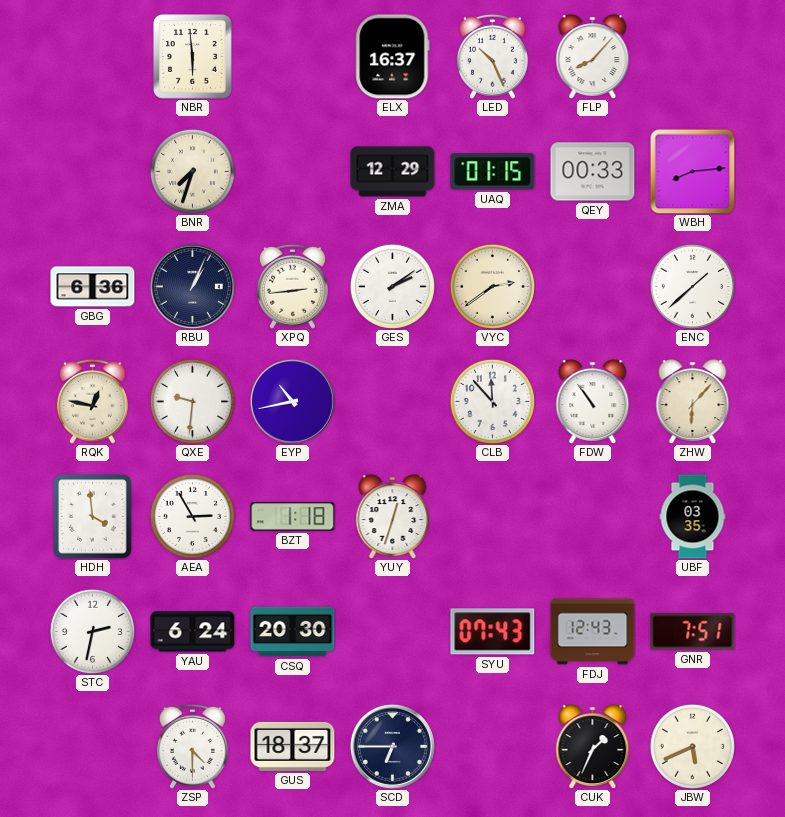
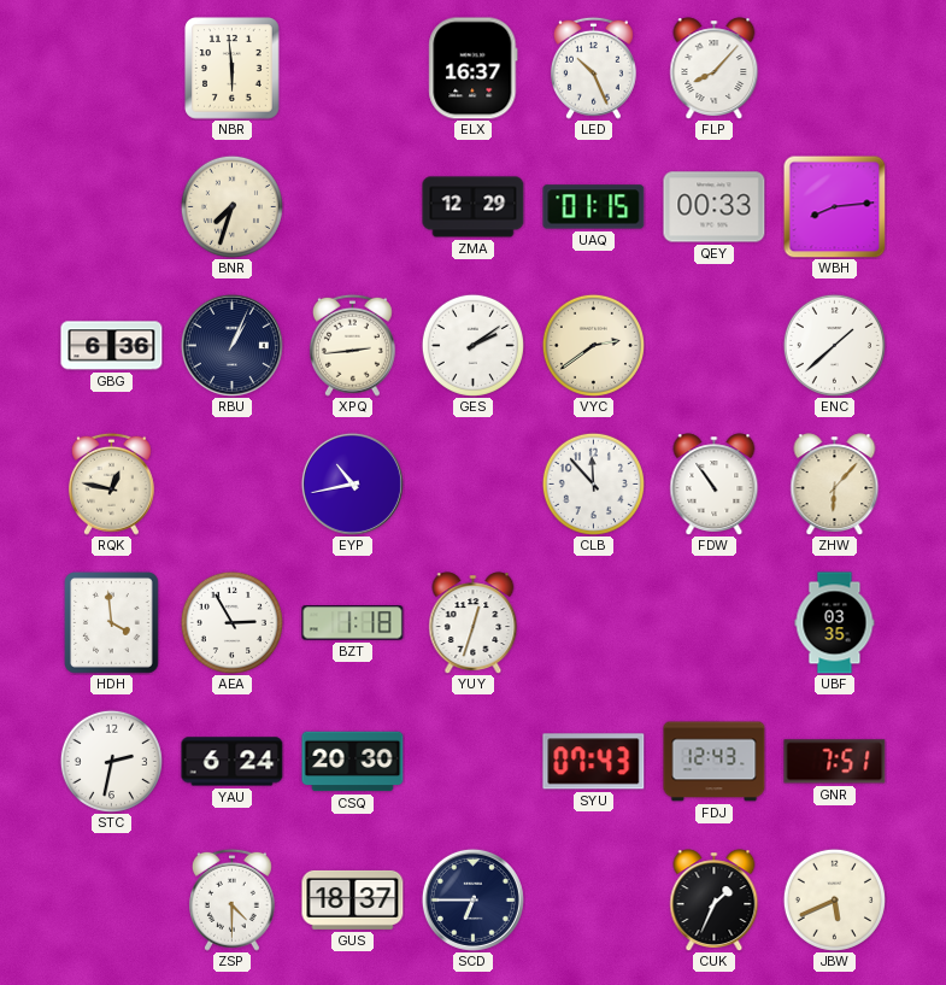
QXE: 9:31 -> none (192, 401)
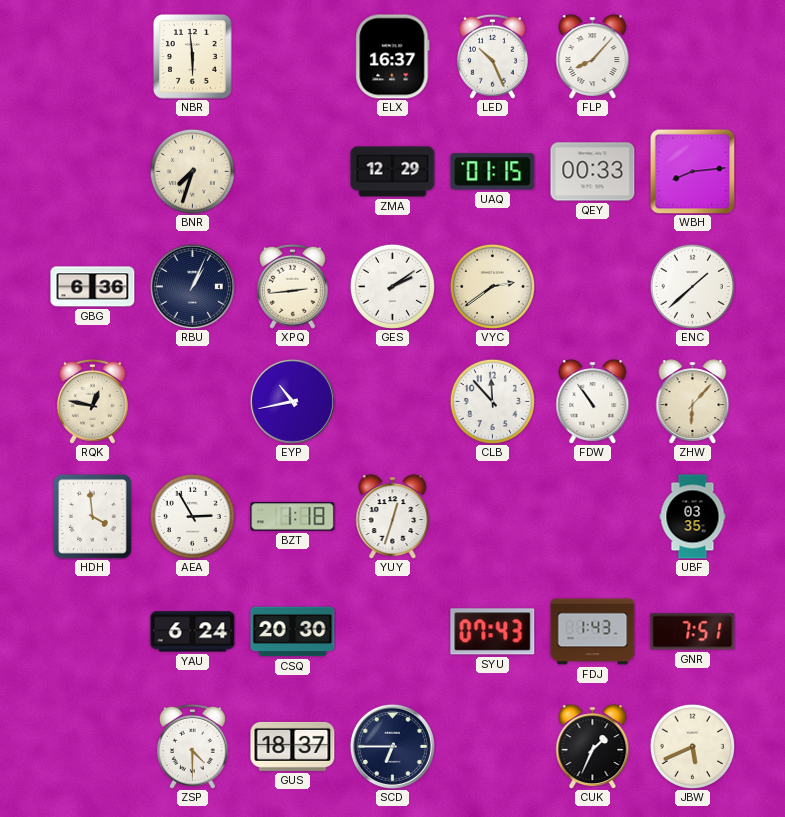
STC: 2:32 -> none (111, 761)
FDJ: 12:43 -> 1:43 (593, 632)
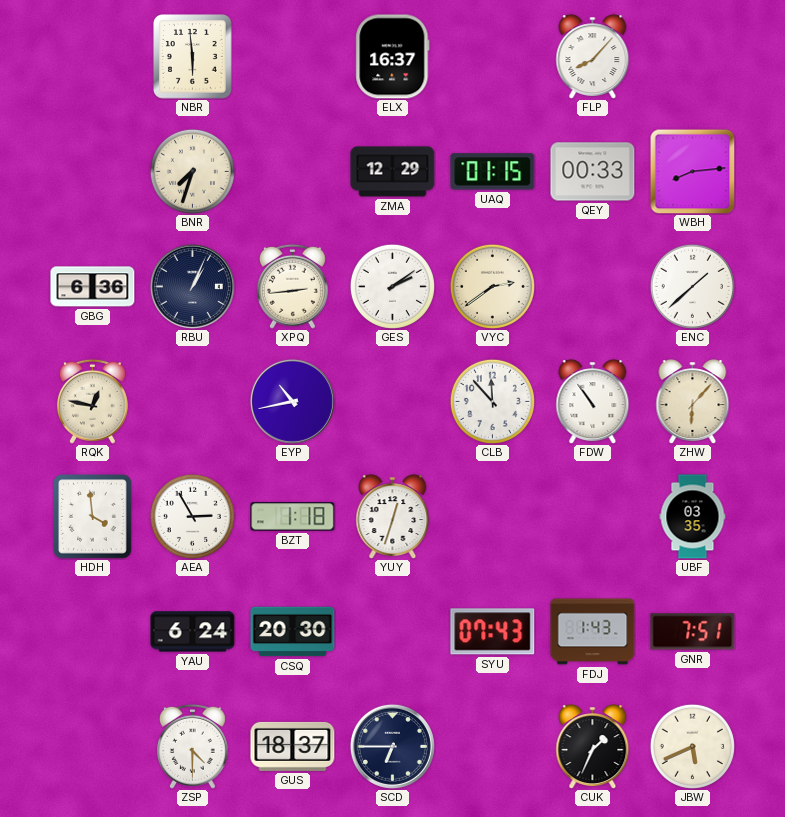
LED: 10:26 -> none (492, 56)
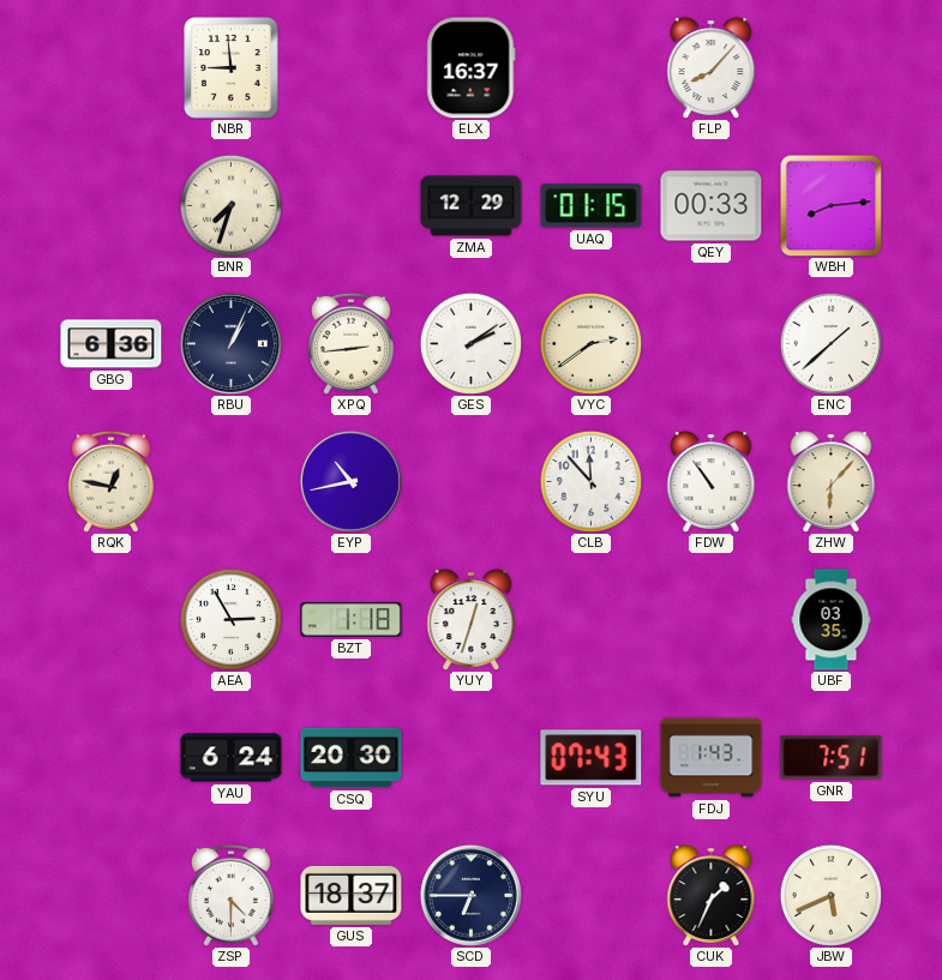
NBR: 5:59 -> 8:59 (232, 68)
HDH: 3:59 -> none (93, 517)
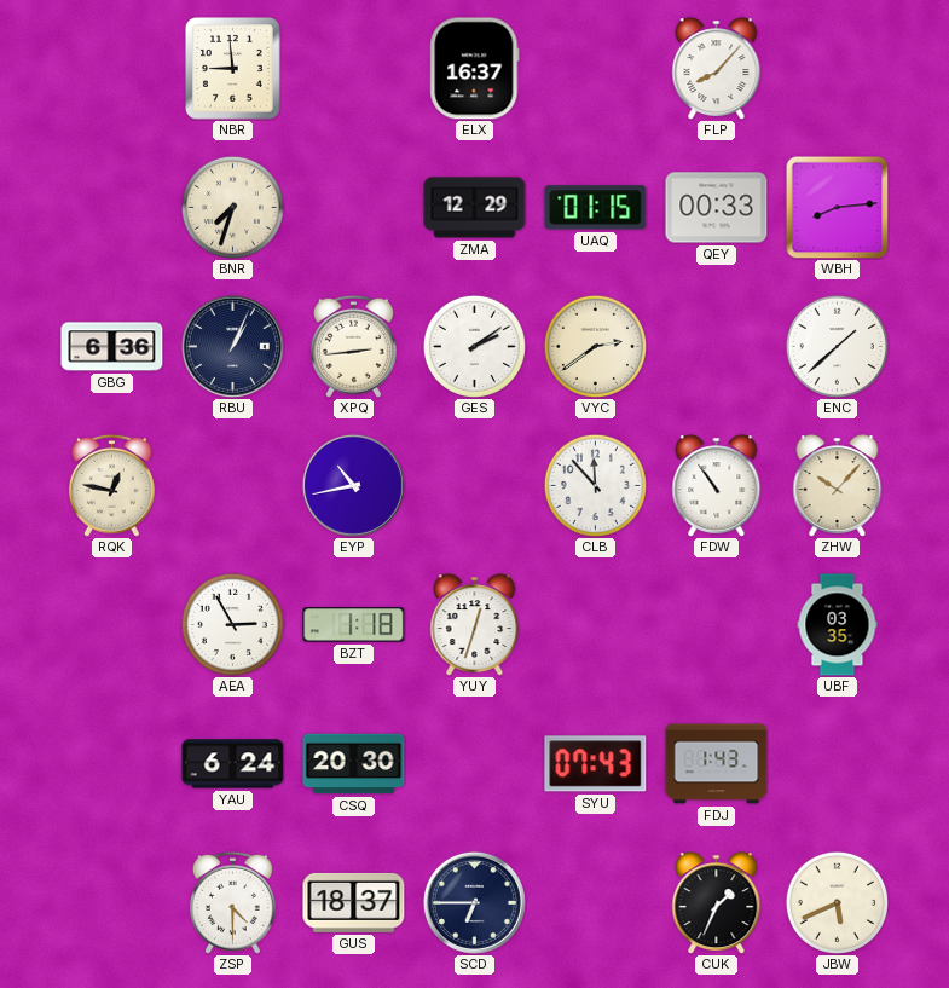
ZHW: 6:07 -> 10:07 (838, 485)
GNR: 7:51 -> none (832, 758)
